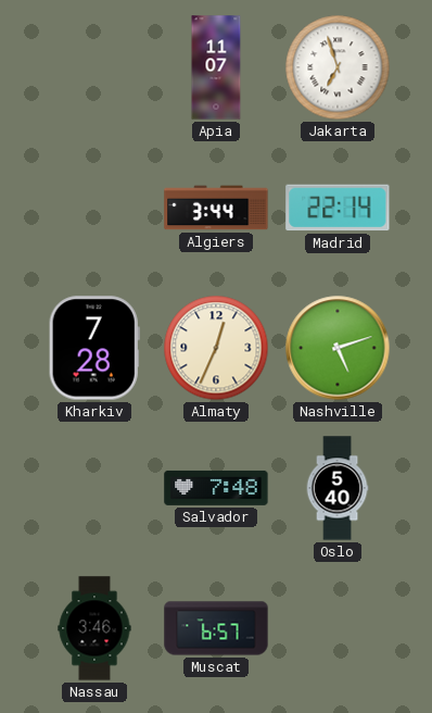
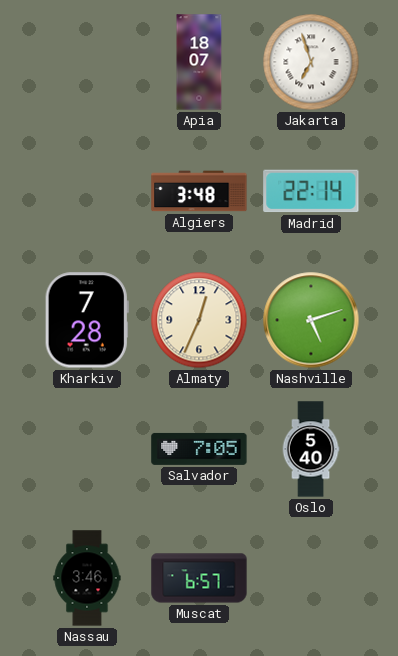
Apia: 11:07 -> 18:07 (199, 62)
Algiers: 3:44 -> 3:48 (199, 191)
Salvador: 7:48 -> 7:05 (199, 449)
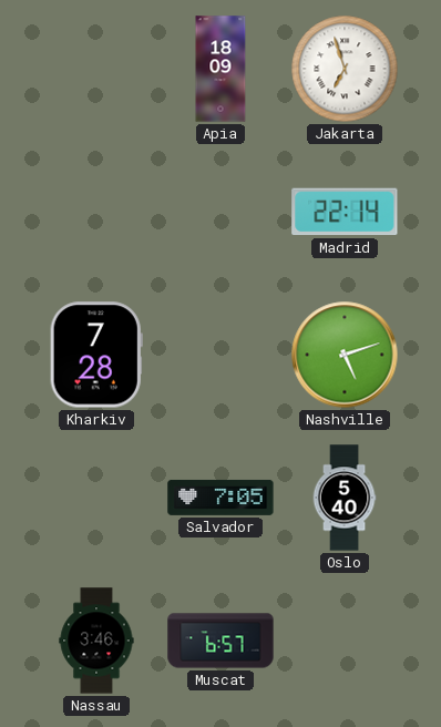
Apia: 18:07 -> 18:09 (221, 69)
Algiers: 3:48 -> none (199, 191)
Almaty: 12:34 -> none (199, 320)
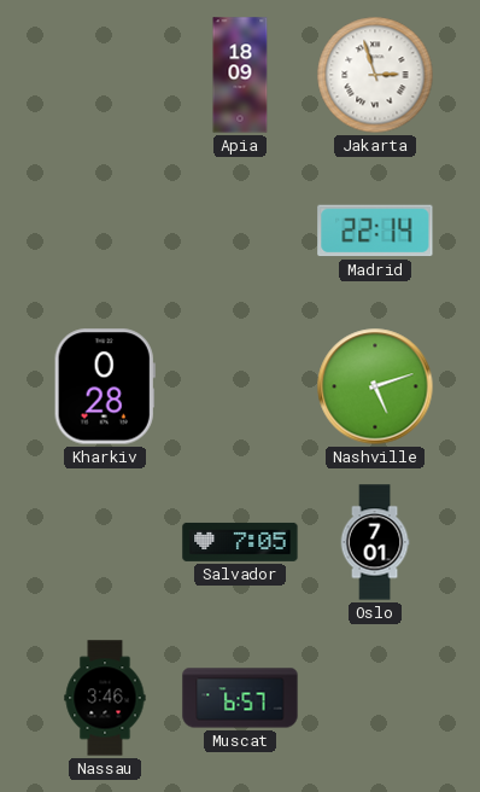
Jakarta: 6:57 -> 2:57 (375, 75)
Kharkiv: 7:28 -> 0:28 (105, 386)
Oslo: 5:40 -> 7:01 (375, 542)
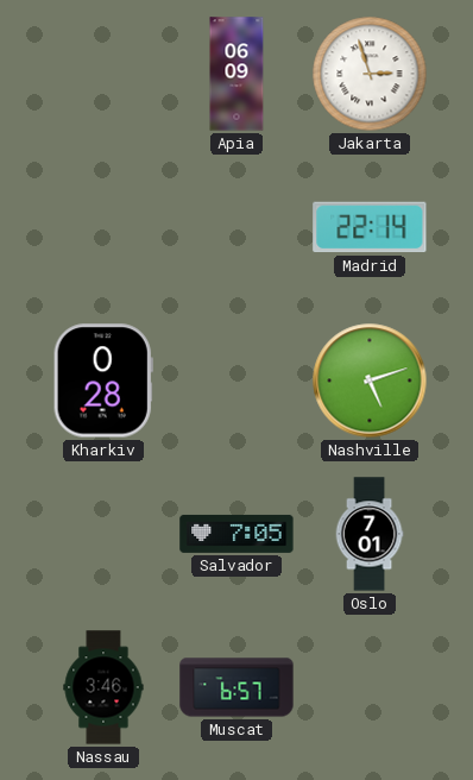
Apia: 18:09 -> 06:09 (236, 74)
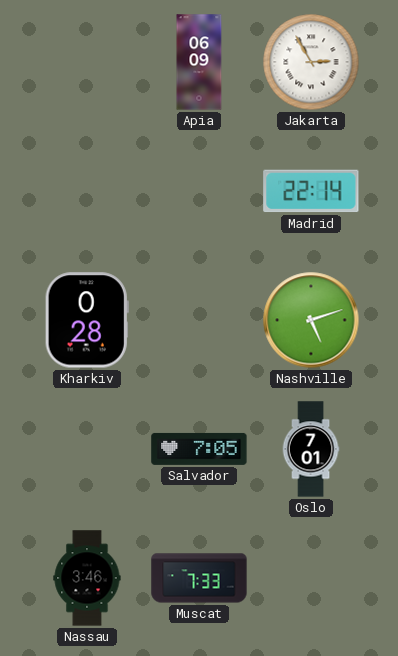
Jakarta: 2:57 -> 2:55 (311, 62)
Muscat: 6:57 -> 7:33 (199, 578)
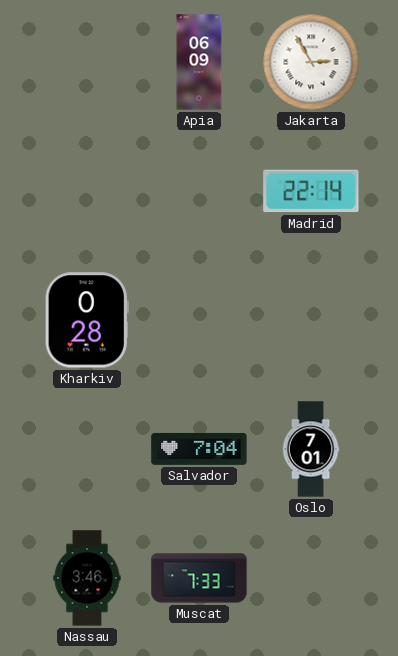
Nashville: 5:12 -> none (311, 320)
Salvador: 7:05 -> 7:04 (199, 449)
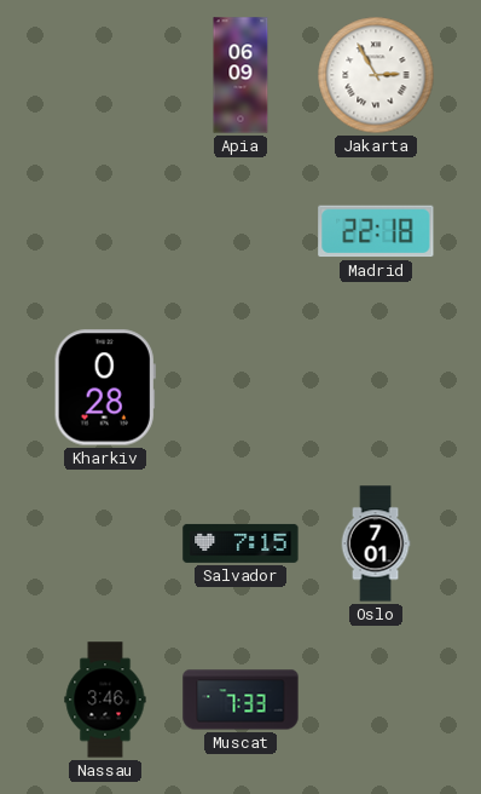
Madrid: 22:14 -> 22:18 (376, 231)
Salvador: 7:04 -> 7:15 (240, 543)
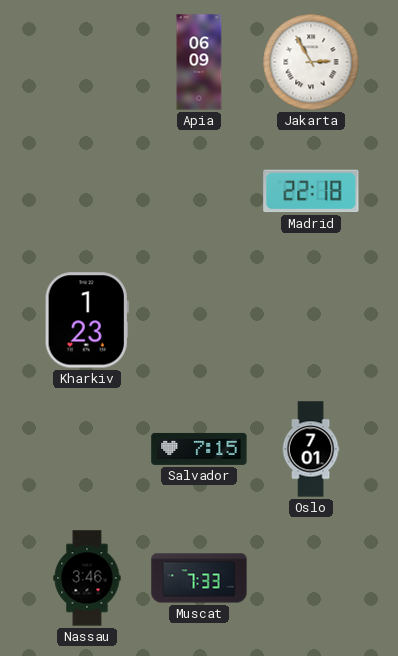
Kharkiv: 0:28 -> 1:23 (87, 320)
